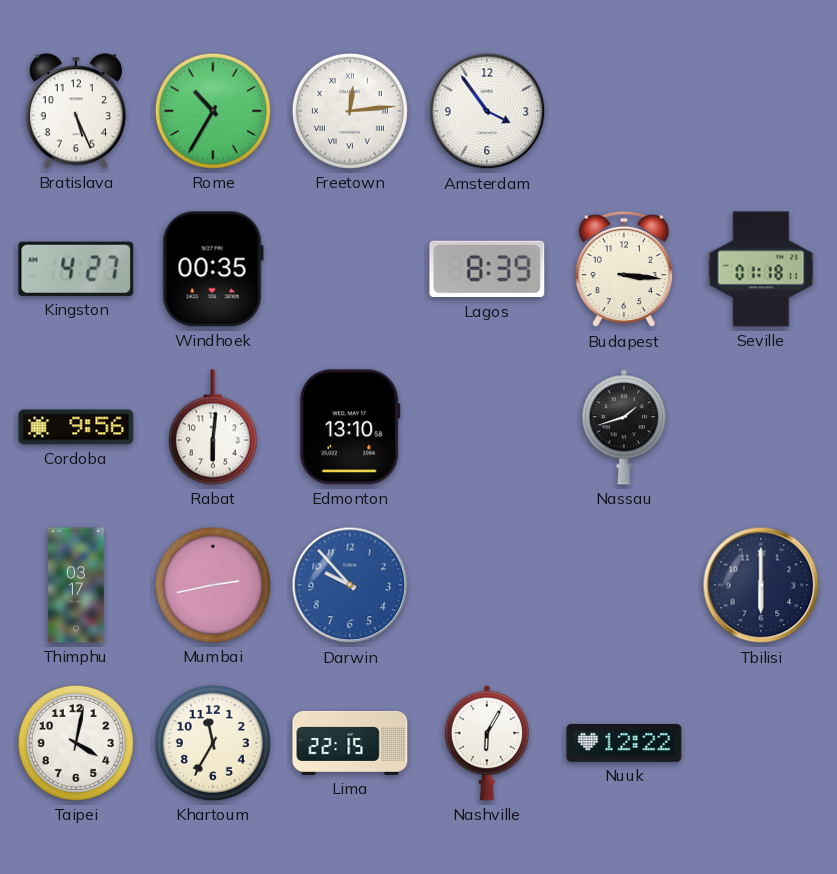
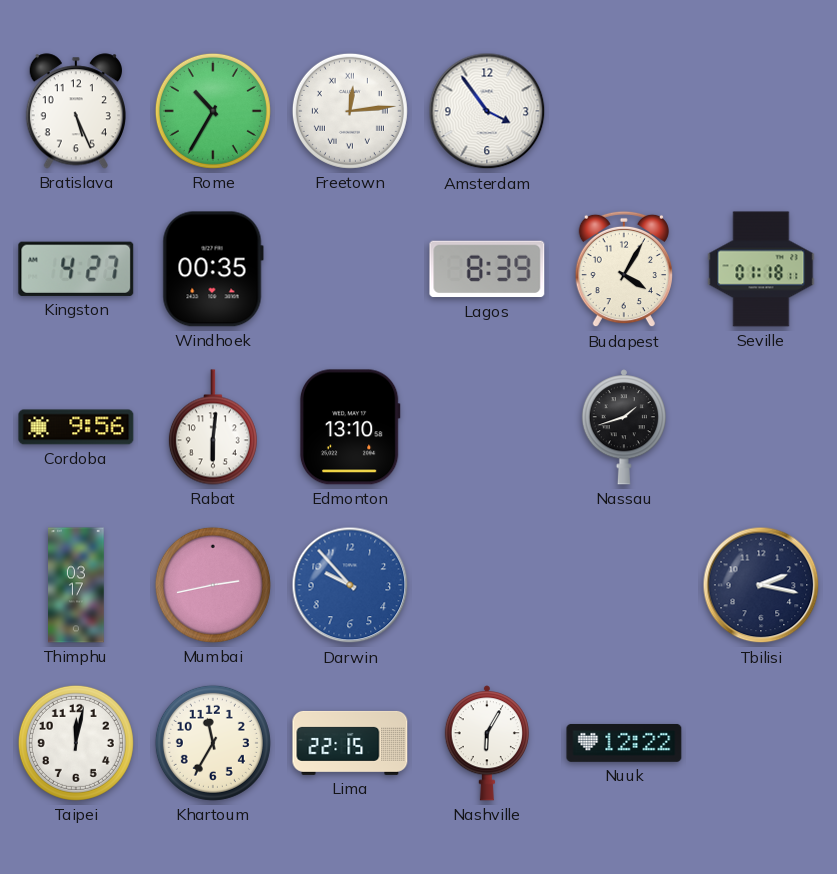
Budapest: 3:16 -> 4:05 (624, 269)
Tbilisi: 6:00 -> 2:17 (761, 585)
Taipei: 4:02 -> 12:02 (76, 743)
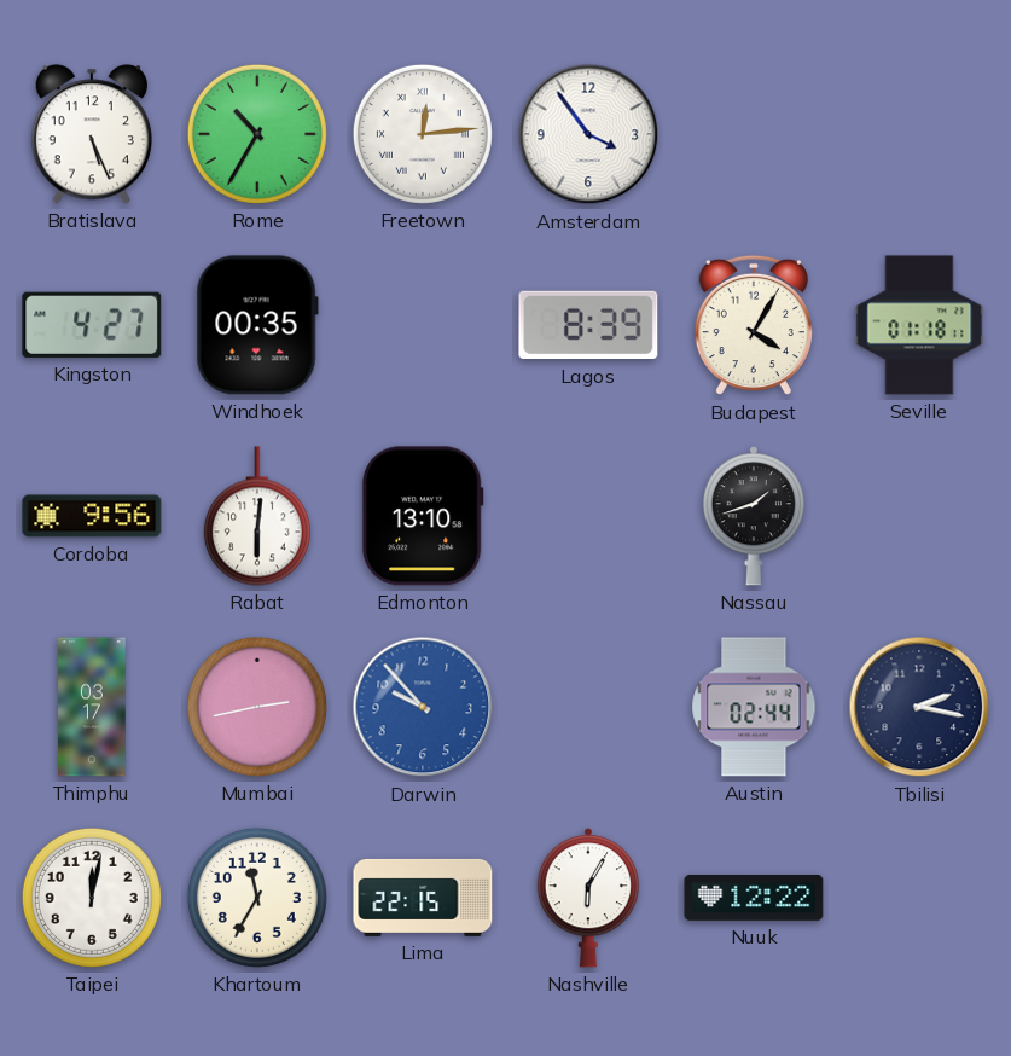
Austin: none -> 02:44 (754, 707)
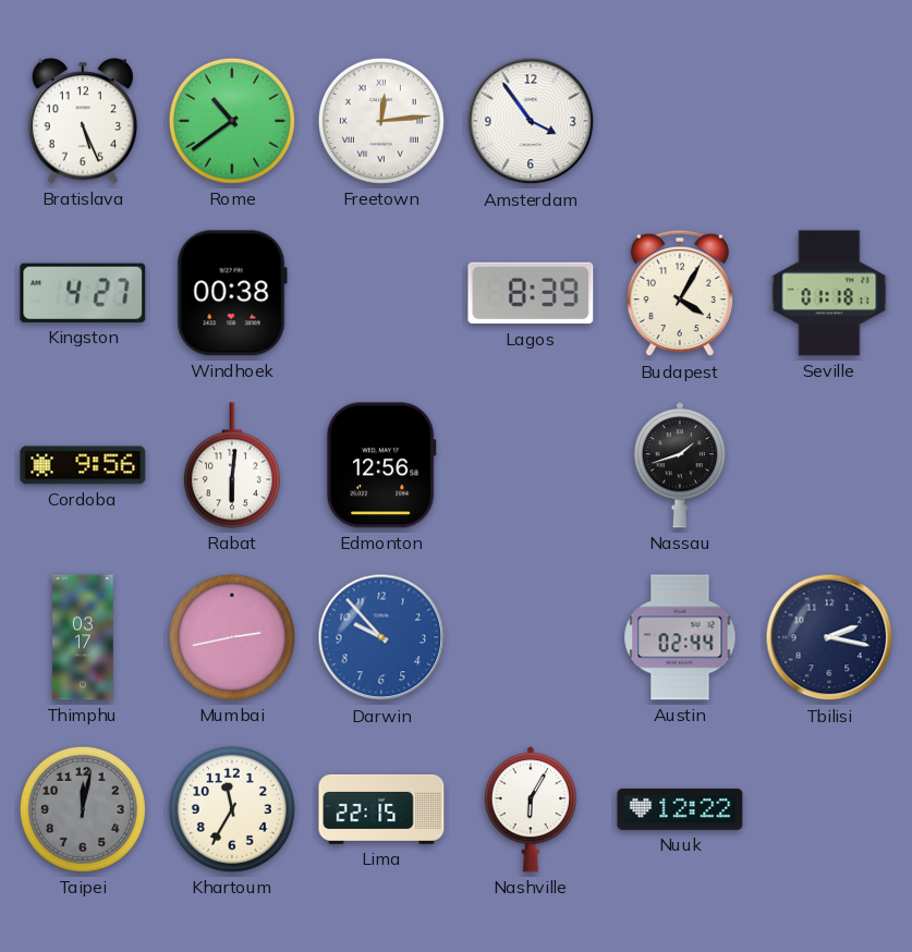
Rome: 10:35 -> 10:39 (232, 121)
Windhoek: 00:35 -> 00:38 (232, 293)
Edmonton: 13:10 -> 12:56 (381, 465)
Taipei dial: white -> grey (83, 809)
